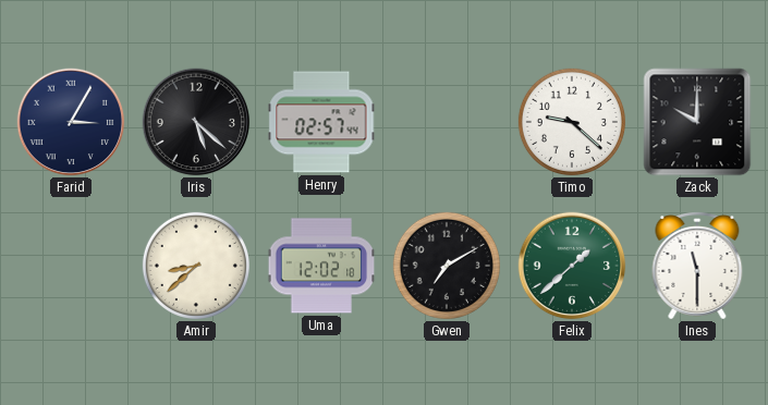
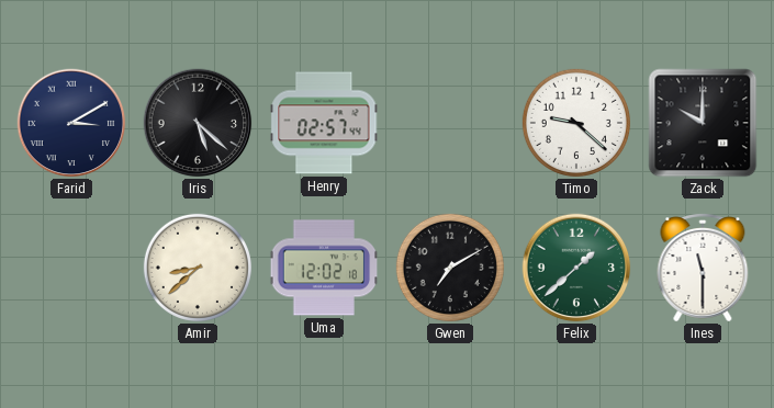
Farid: 3:05 -> 3:10 (71, 123)
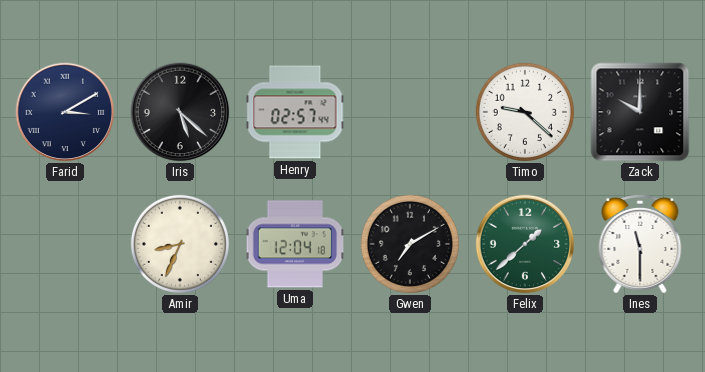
Amir: 8:38 -> 8:34 (180, 244)
Uma: 12:02 -> 12:04 (295, 244)
